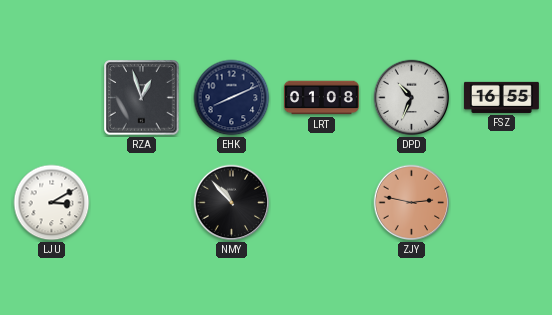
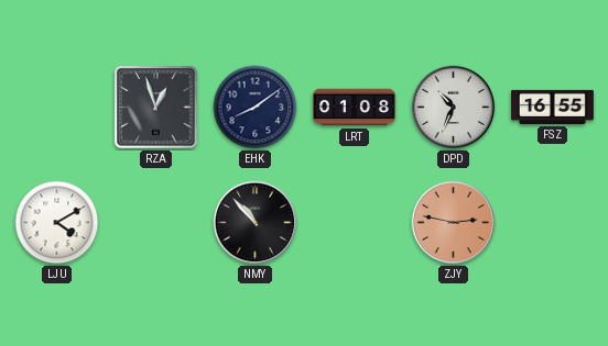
EHK: 8:11 -> 8:09 (256, 108)
LJU: 3:10 -> 4:10 (57, 223)
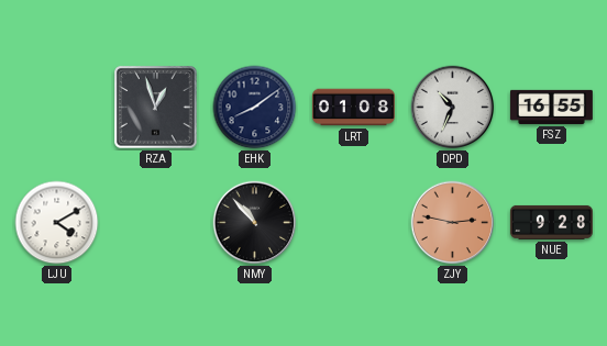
NUE: none -> 9:28 (551, 222)
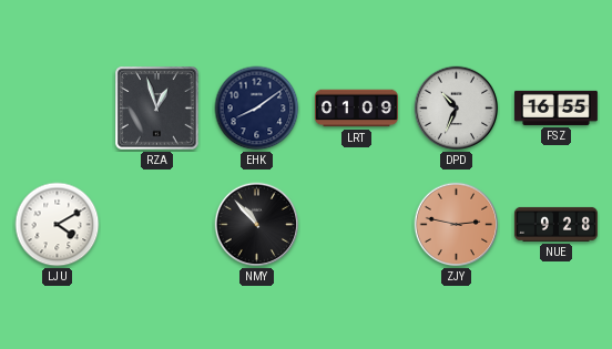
LRT: 01:08 -> 01:09 (356, 109)
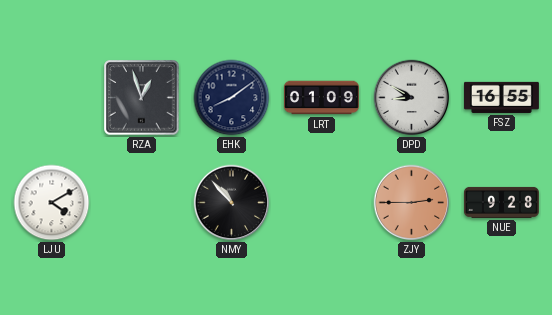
DPD: 10:34 -> 8:50 (412, 98)
ZJY: 2:47 -> 2:45 (412, 203)
